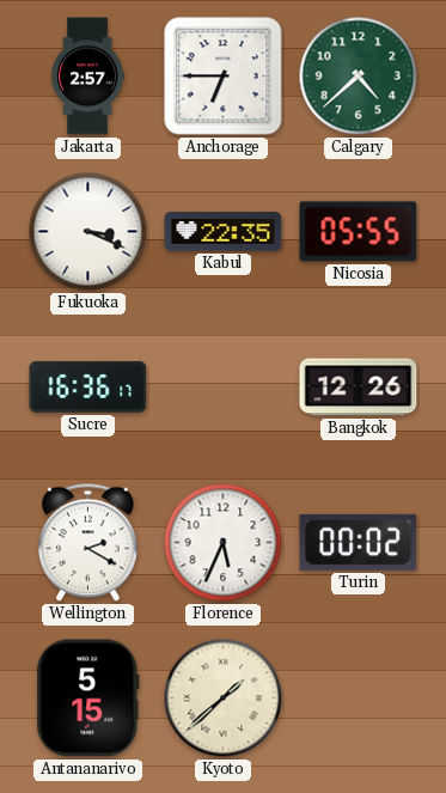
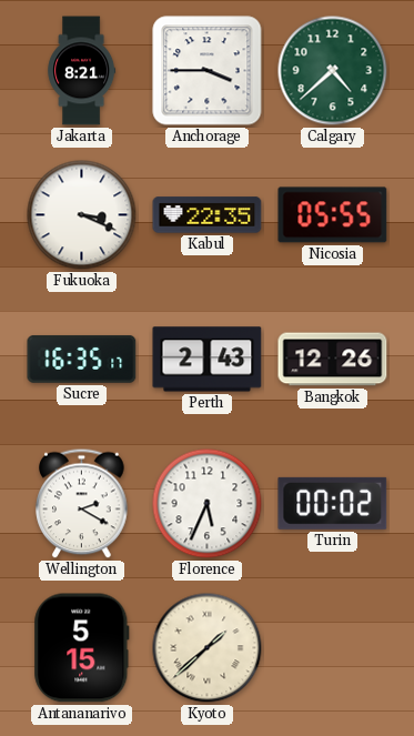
Jakarta: 2:57 -> 8:21 (82, 71)
Anchorage: 6:45 -> 3:45 (208, 71)
Sucre: 16:36 -> 16:35 (82, 359)
Perth: none -> 2:43 (208, 360)
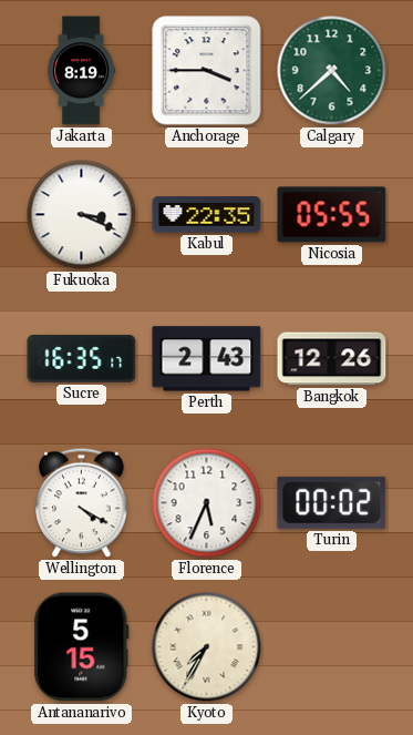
Jakarta: 8:21 -> 8:19 (82, 71)
Wellington: 2:20 -> 4:20 (82, 503)
Kyoto: 1:38 -> 7:35 (207, 647)
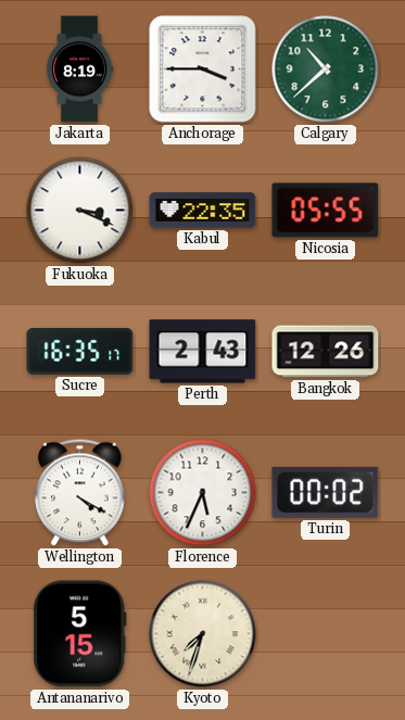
Calgary: 4:38 -> 10:38 (326, 70)
Kyoto: 7:35 -> 7:33 (203, 634)
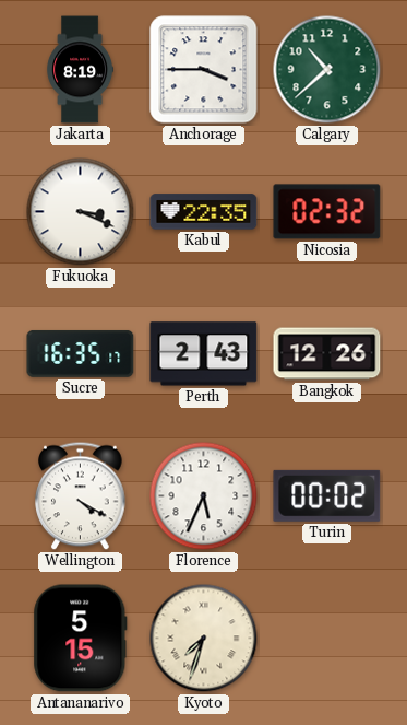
Nicosia: 05:55 -> 02:32 (327, 212)
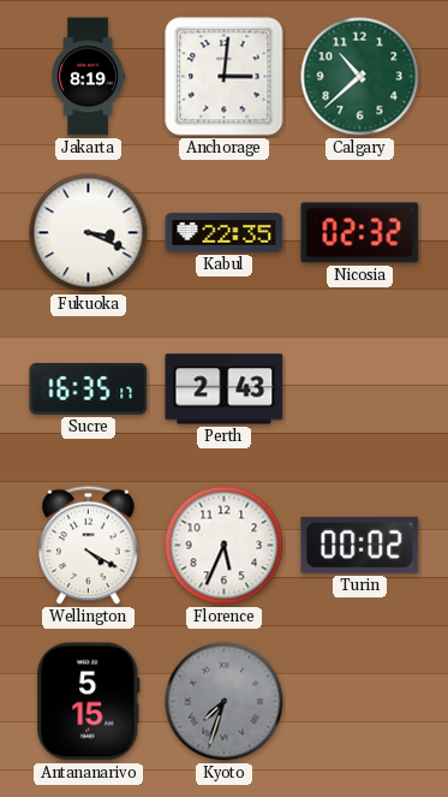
Anchorage: 3:45 -> 3:01 (225, 77)
Bangkok: 12:26 -> none (327, 354)
Kyoto dial: cream -> grey (225, 702)
